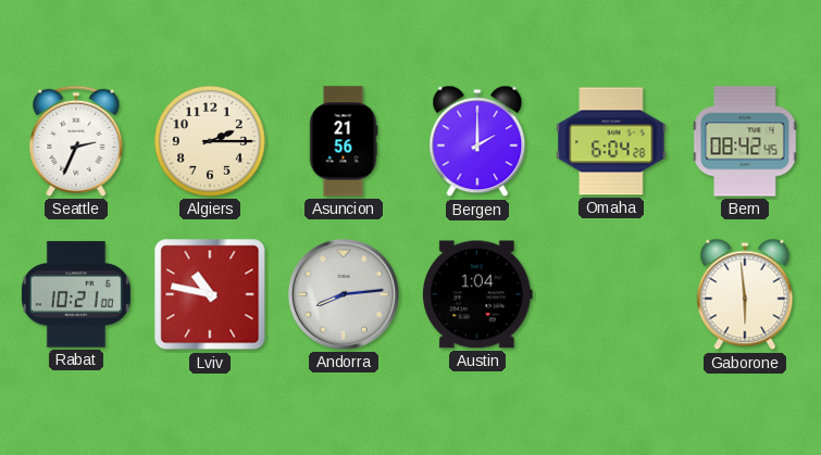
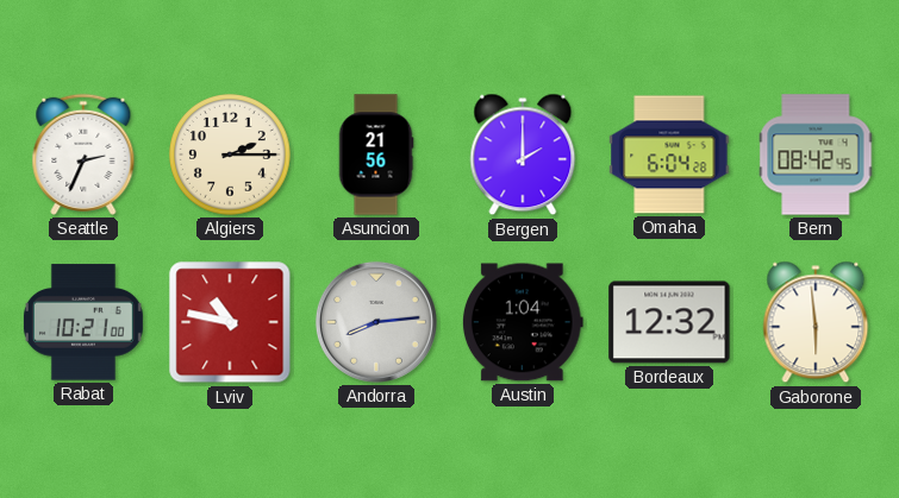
Bordeaux: none -> 12:32 (669, 322)
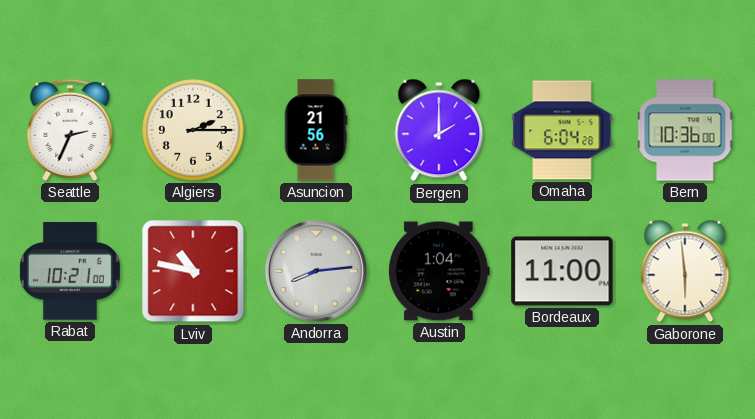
Bern: 08:42 -> 10:36 (685, 130)
Bordeaux: 12:32 -> 11:00 (562, 271)
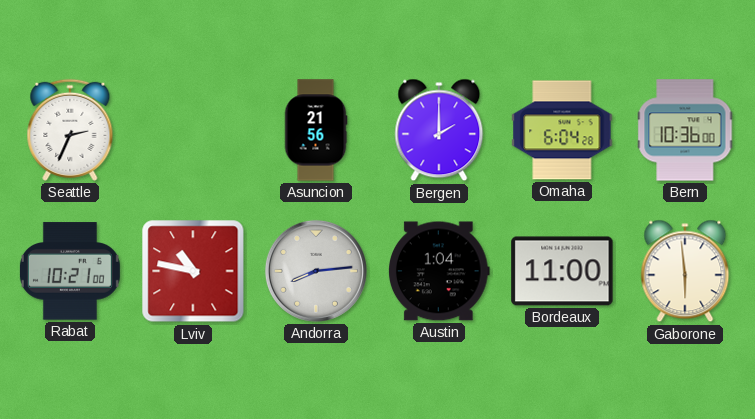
Algiers: 2:15 -> none (193, 130)
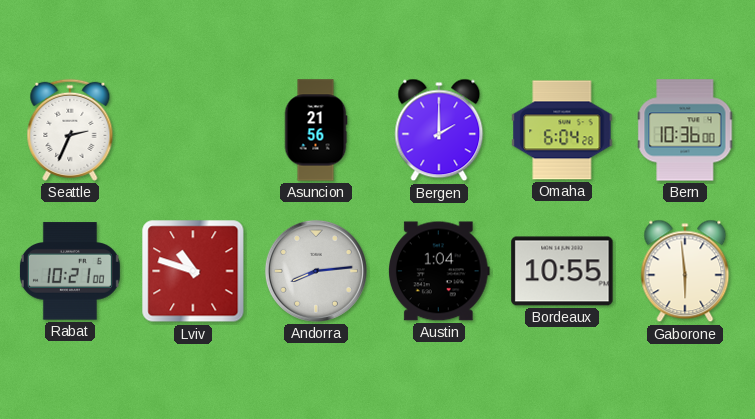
Lviv: 10:47 -> 10:48 (193, 271)
Bordeaux: 11:00 -> 10:55 (562, 271)
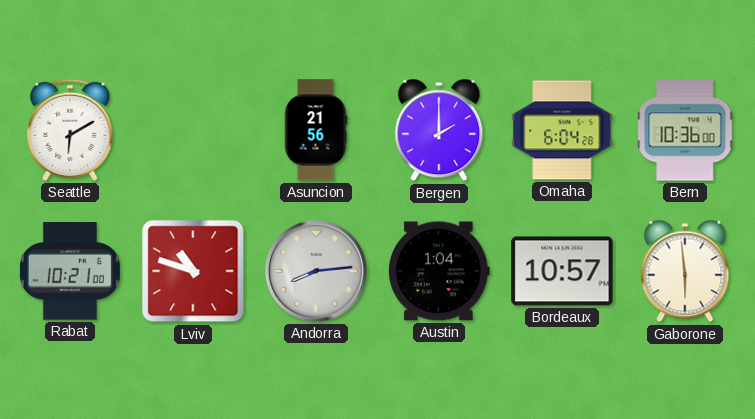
Seattle: 2:34 -> 6:10 (70, 130)
Bordeaux: 10:55 -> 10:57 (562, 271)
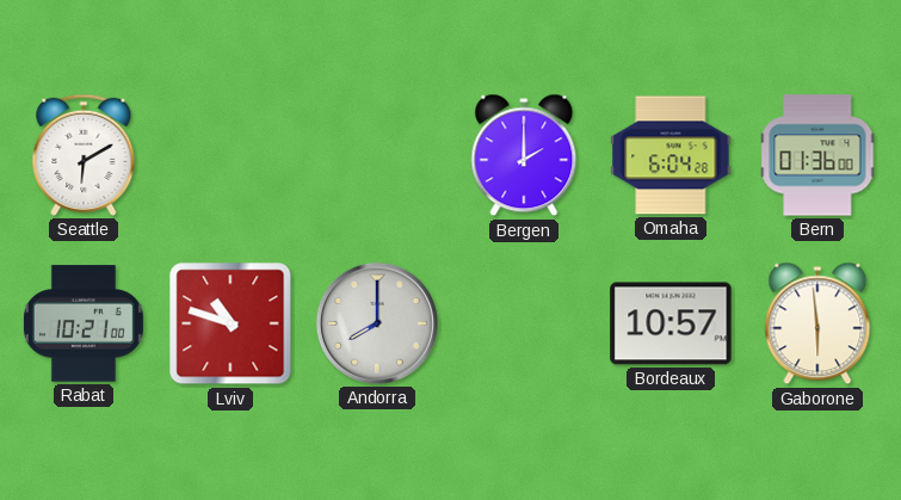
Asuncion: 21:56 -> none (316, 130)
Bern: 10:36 -> 01:36 (817, 155)
Andorra: 8:14 -> 8:00 (377, 323)
Austin: 1:04 -> none (439, 271)
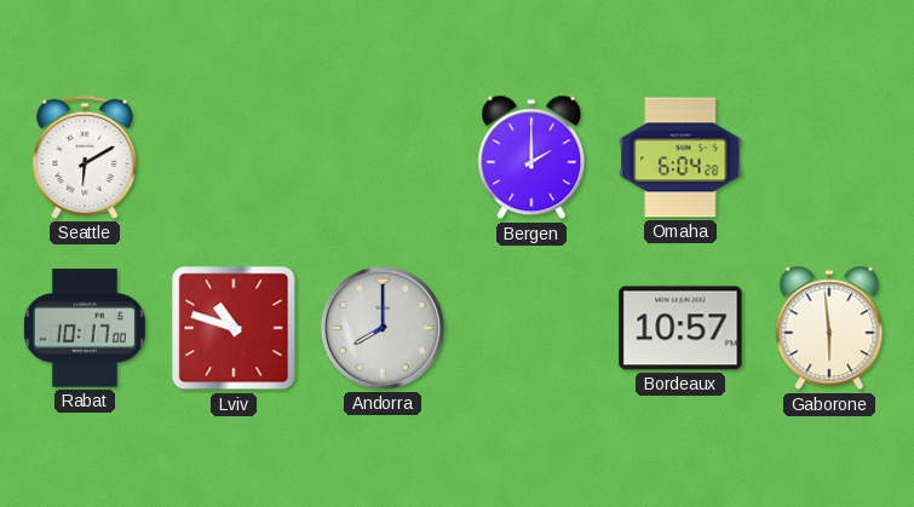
Bern: 01:36 -> none (817, 155)
Rabat: 10:21 -> 10:17 (85, 328)
